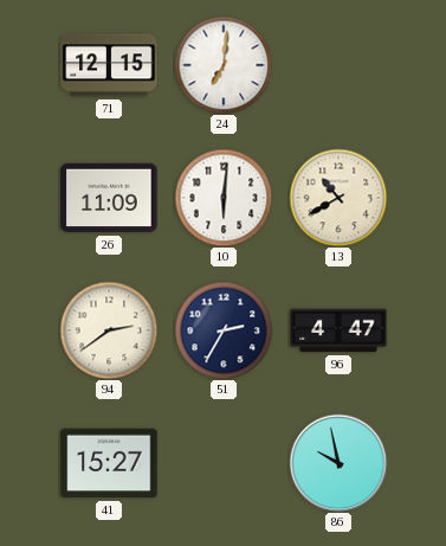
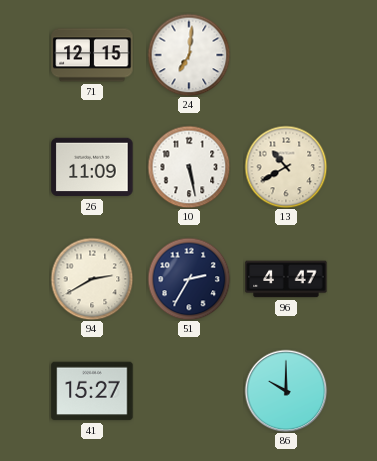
10: 6:01 -> 5:28 (189, 167)
94: 2:39 -> 2:40 (92, 279)
86: 9:58 -> 10:00 (286, 391)
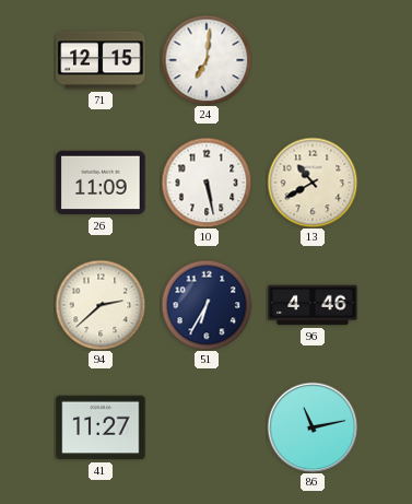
94: 2:40 -> 2:38 (101, 305)
51: 2:35 -> 6:35 (207, 305)
96: 4:47 -> 4:46 (313, 305)
41: 15:27 -> 11:27 (101, 427)
86: 10:00 -> 11:13 (313, 427)
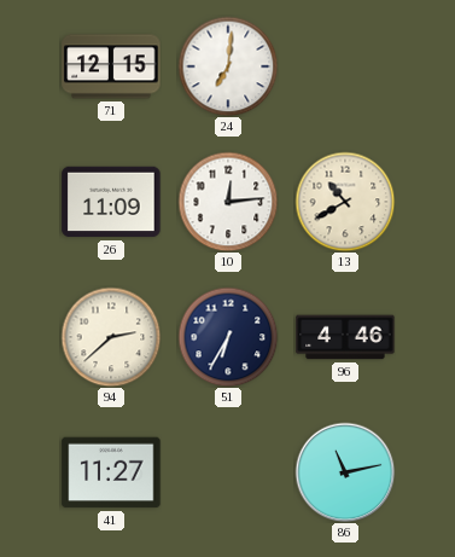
10: 5:28 -> 12:14 (228, 202)
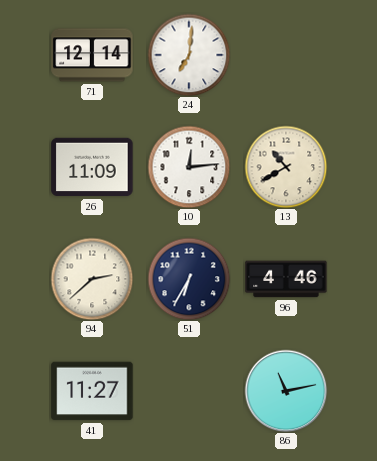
71: 12:15 -> 12:14 (92, 55)
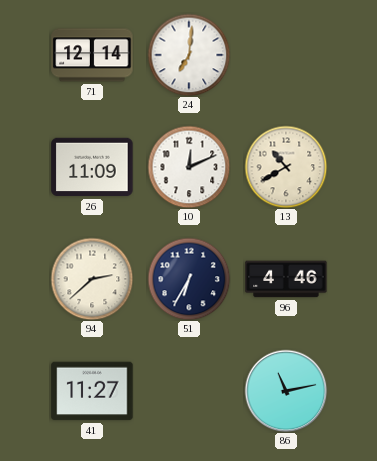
10: 12:14 -> 12:11 (189, 167)
